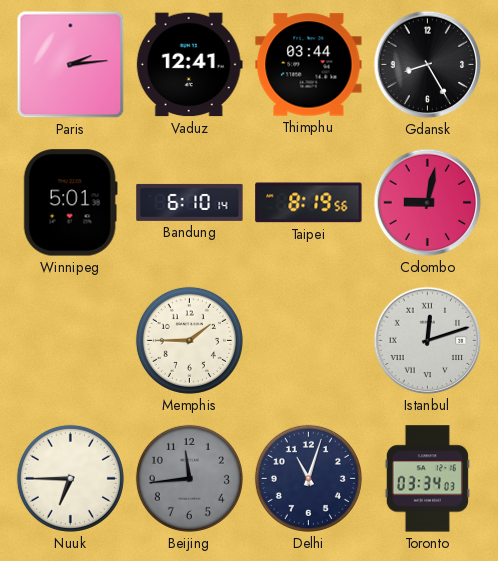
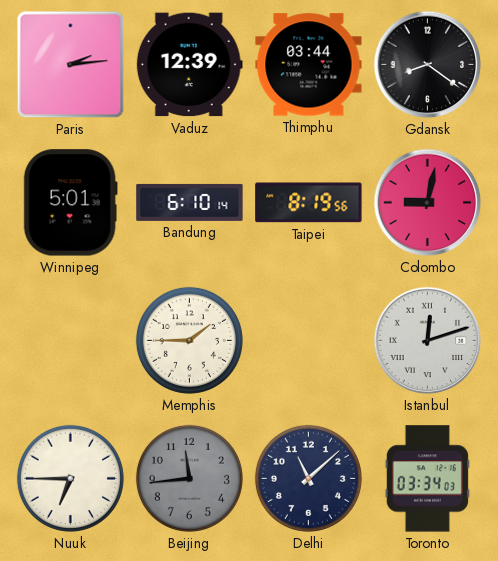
Vaduz: 12:41 -> 12:39 (189, 65)
Gdansk: 8:25 -> 8:21 (428, 65)
Delhi: 11:03 -> 11:08 (308, 478)
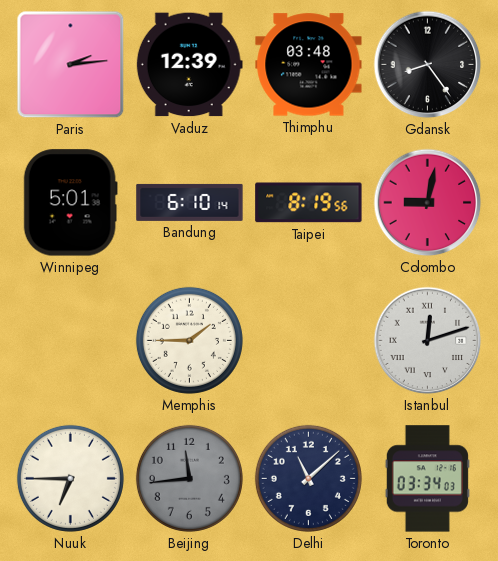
Thimphu: 03:44 -> 03:48 (309, 65)
Gdansk: 8:21 -> 8:24 (428, 65)
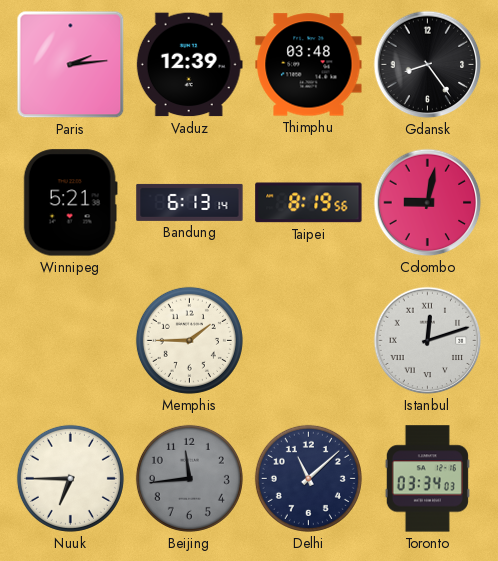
Winnipeg: 5:01 -> 5:21 (70, 203)
Bandung: 6:10 -> 6:13 (190, 202)
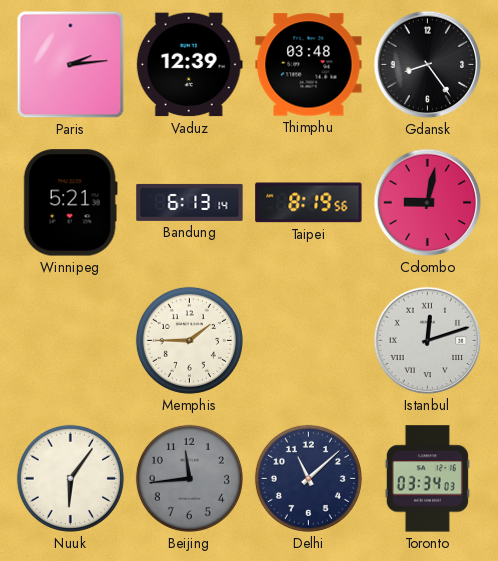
Nuuk: 6:45 -> 6:06 (70, 478)
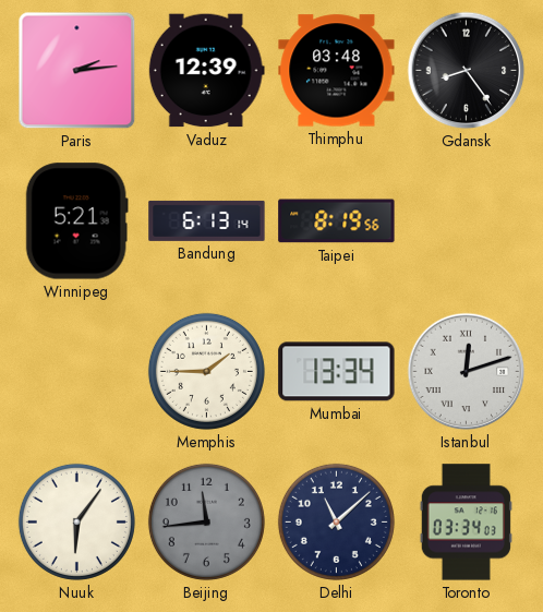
Colombo: 9:02 -> none (428, 203)
Mumbai: none -> 13:34 (337, 372)
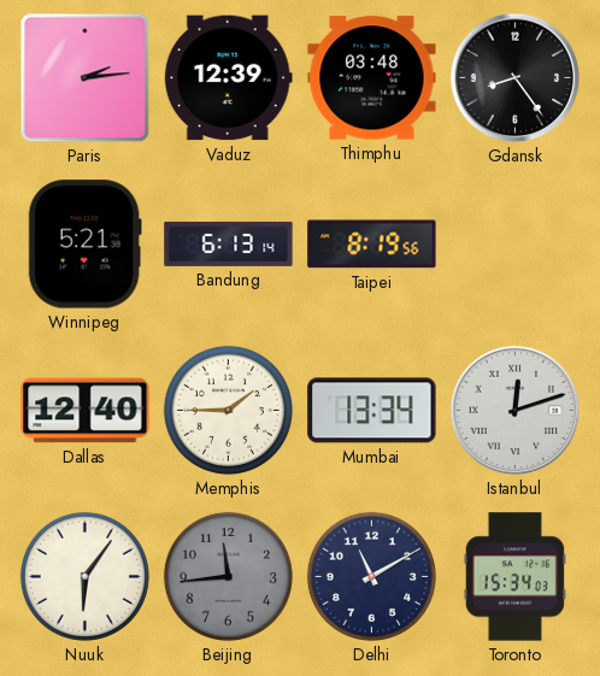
Dallas: none -> 12:40 (86, 411)
Delhi: 11:08 -> 11:10 (371, 576)
Toronto: 03:34 -> 15:34 (514, 577)
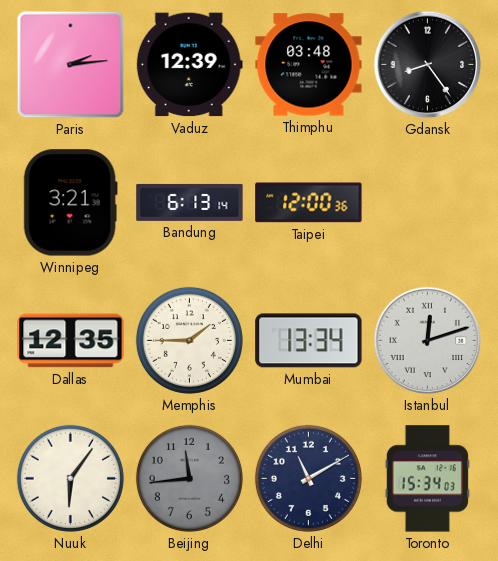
Winnipeg: 5:21 -> 3:21 (70, 203)
Taipei: 8:19 -> 12:00 (309, 203)
Dallas: 12:40 -> 12:35 (71, 341)
